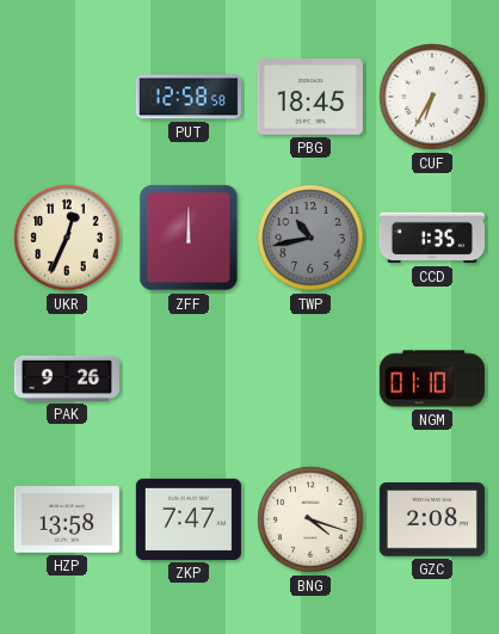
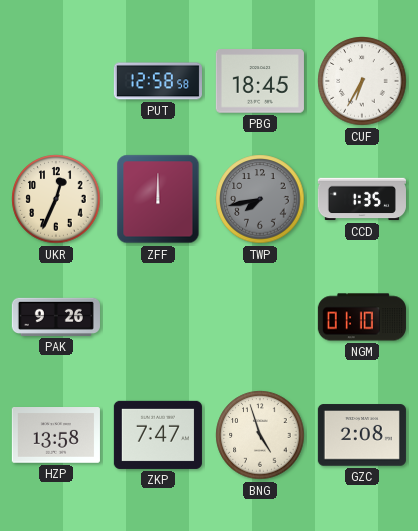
TWP: 10:43 -> 7:43 (260, 199)
BNG: 4:18 -> 4:57 (260, 435)
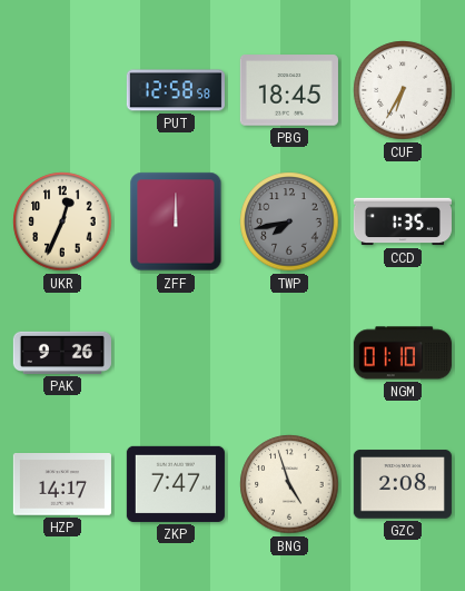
HZP: 13:58 -> 14:17 (62, 485)
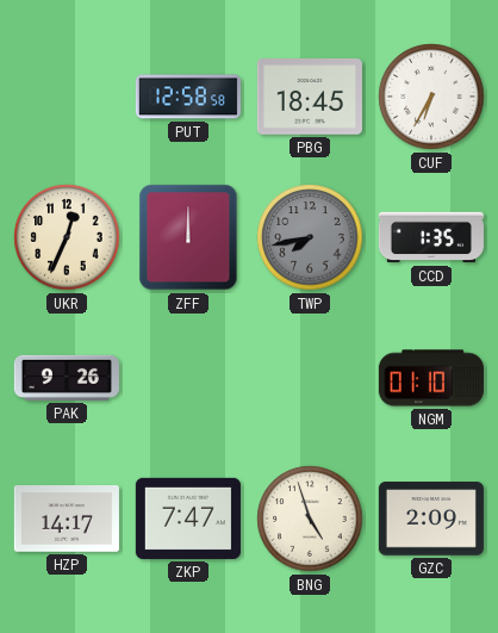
GZC: 2:08 -> 2:09 (431, 519)
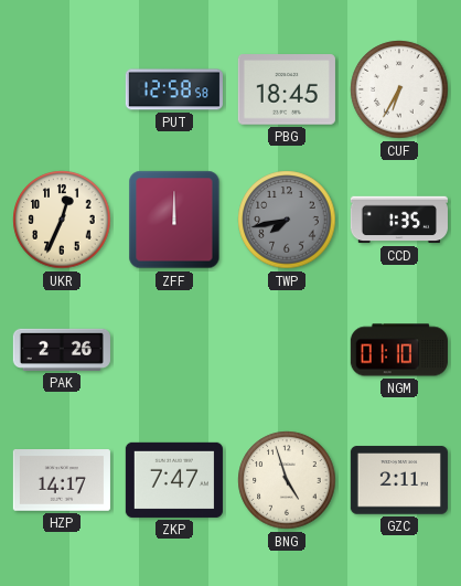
PAK: 9:26 -> 2:26 (62, 350)
GZC: 2:09 -> 2:11 (399, 480)
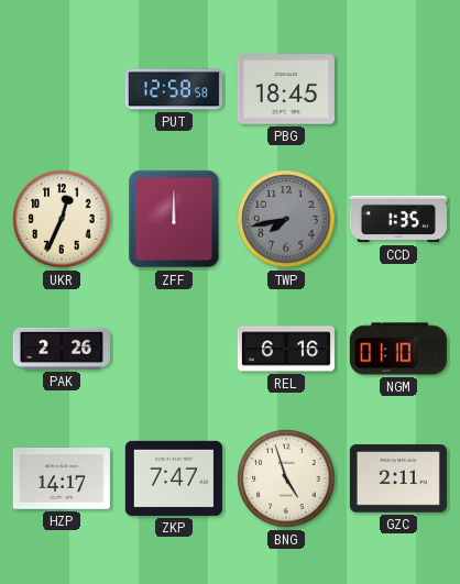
CUF: 6:35 -> none (399, 89)
REL: none -> 6:16 (286, 349)
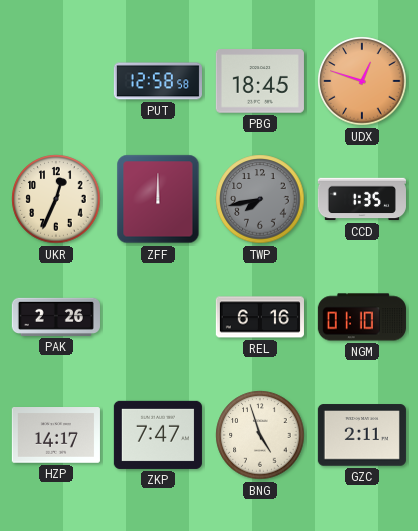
UDX: none -> 12:48 (362, 81)
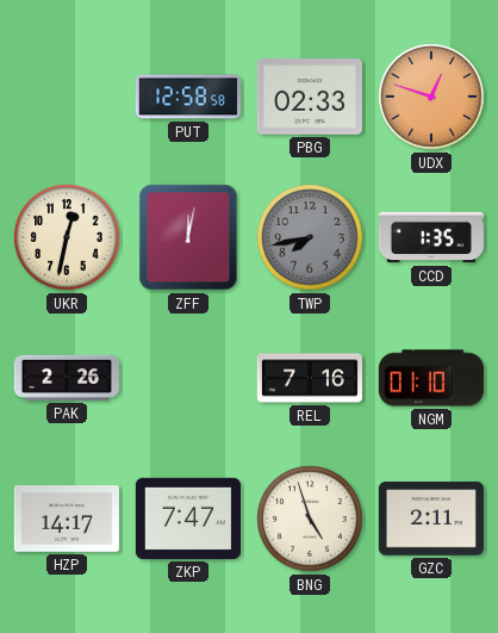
PBG: 18:45 -> 02:33 (310, 97)
UKR: 12:34 -> 12:32 (67, 237)
ZFF: 12:00 -> 12:02 (188, 237)
REL: 6:16 -> 7:16 (310, 378)
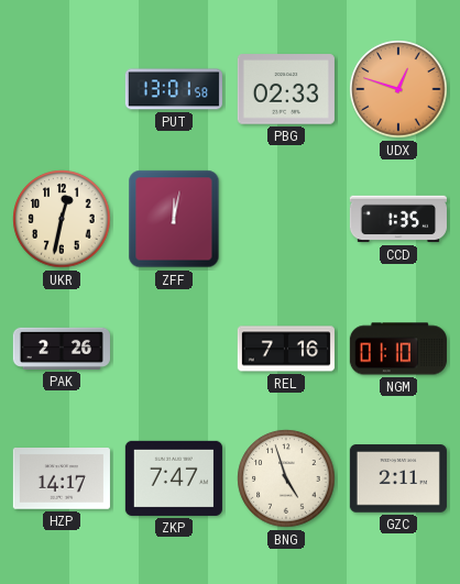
PUT: 12:58 -> 13:01 (174, 89)
TWP: 7:43 -> none (310, 237)
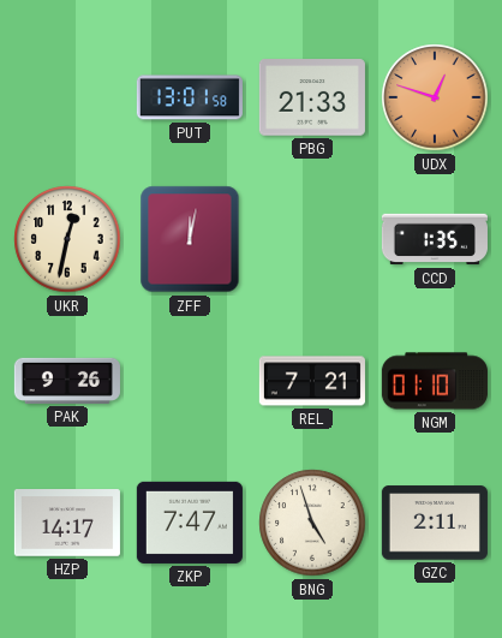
PBG: 02:33 -> 21:33 (312, 97)
PAK: 2:26 -> 9:26 (67, 381)
REL: 7:16 -> 7:21 (312, 381)
